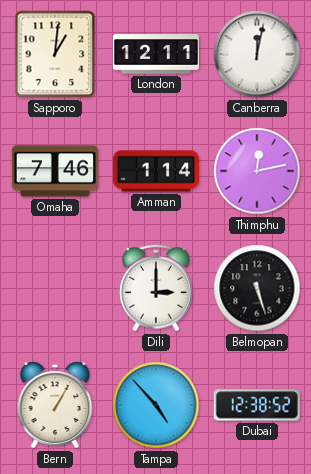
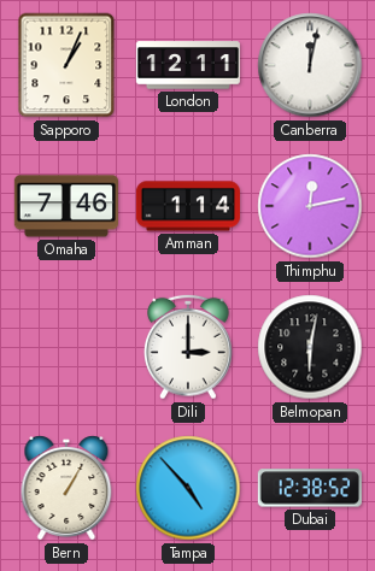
Sapporo: 1:01 -> 1:04 (66, 65)
Belmopan: 5:27 -> 6:02 (310, 347)
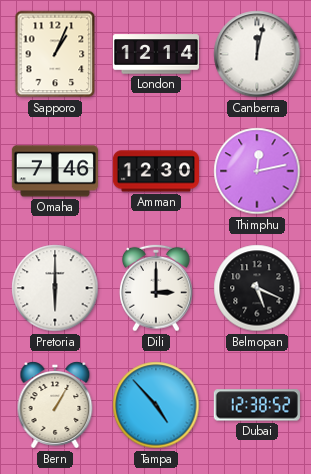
London: 12:11 -> 12:14 (156, 54)
Amman: 1:14 -> 12:30 (155, 171)
Pretoria: none -> 6:00 (55, 288)
Belmopan: 6:02 -> 5:19 (257, 288)
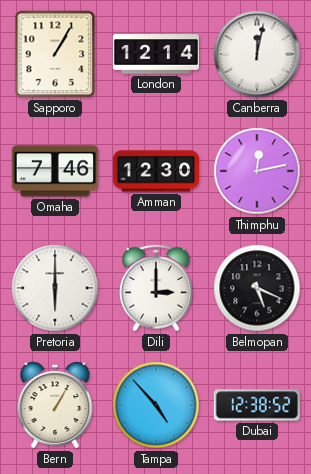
Sapporo: 1:04 -> 1:05 (55, 54)
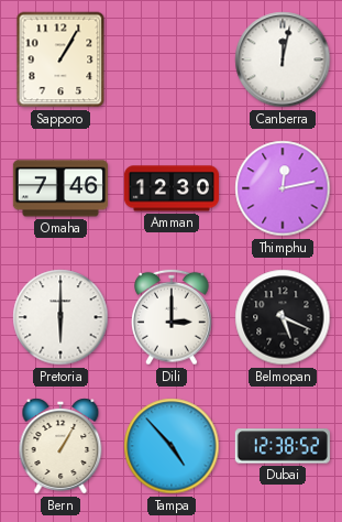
London: 12:14 -> none (156, 54)
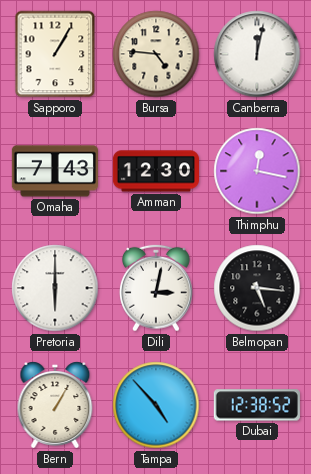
Bursa: none -> 4:46 (156, 54)
Omaha: 7:46 -> 7:43 (55, 171)
Thimphu: 12:13 -> 12:17 (257, 171)
Dili: 3:00 -> 3:02 (157, 288)
Belmopan: 5:19 -> 5:16 (257, 288)
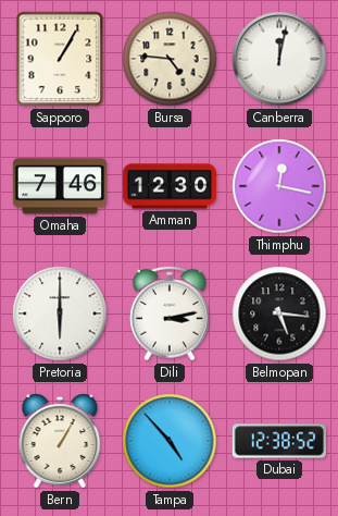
Omaha: 7:43 -> 7:46 (60, 186)
Dili: 3:02 -> 3:13 (171, 314)
